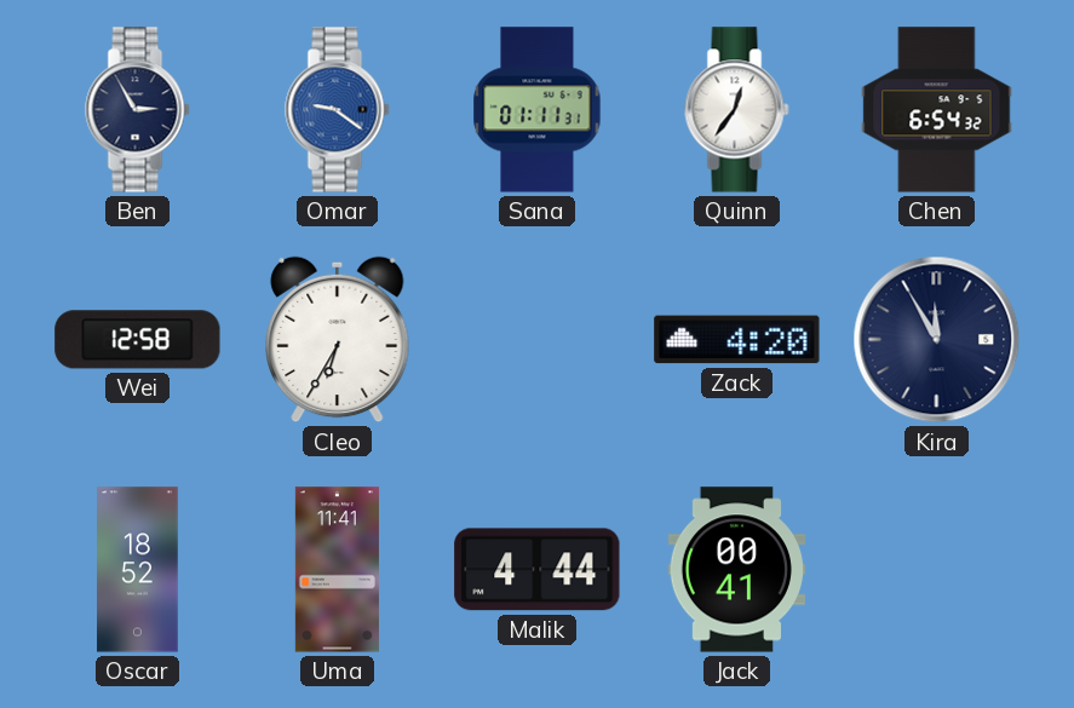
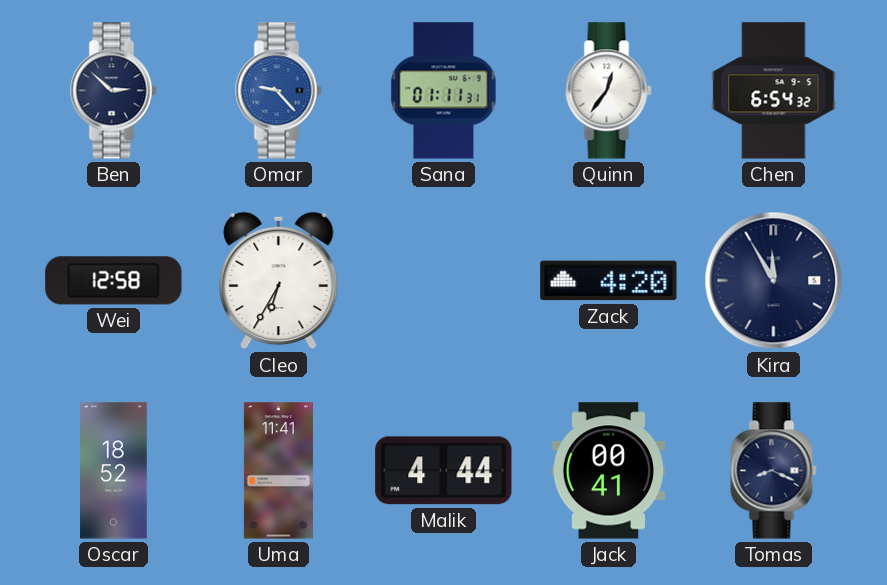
Ben: 2:55 -> 2:52 (114, 91)
Omar: 9:21 -> 9:23 (279, 91)
Tomas: none -> 8:19 (774, 471)
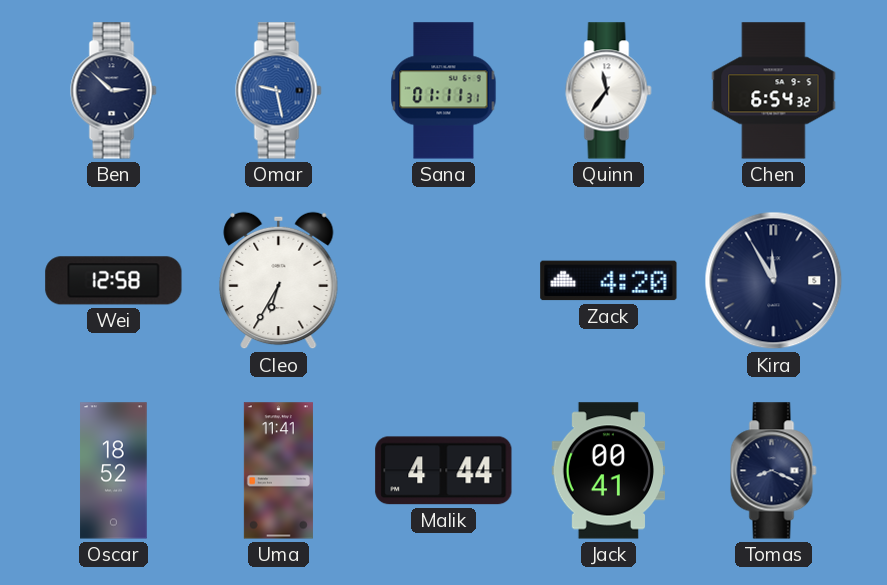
Omar: 9:23 -> 9:28 (279, 91)
Quinn: 12:36 -> 11:36 (609, 91)
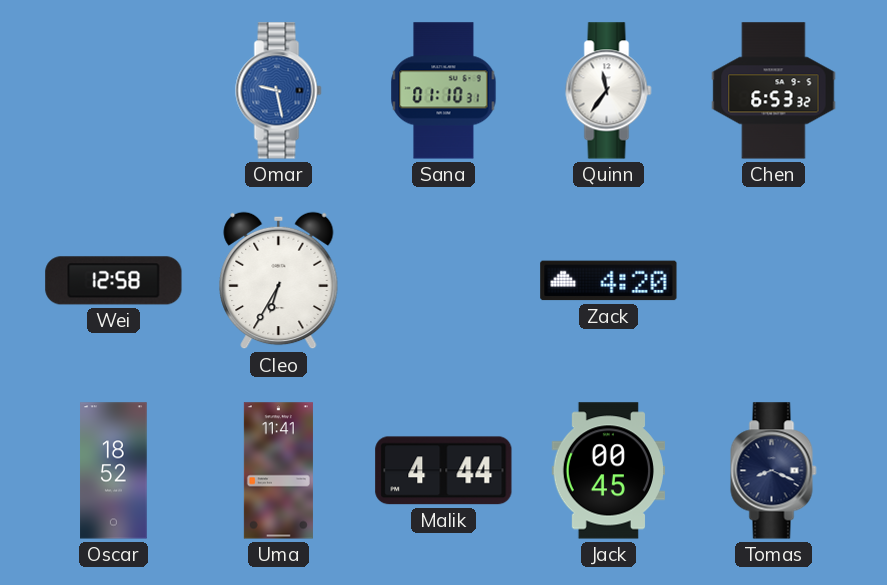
Ben: 2:52 -> none (114, 91)
Sana: 01:11 -> 01:10 (444, 91)
Chen: 6:54 -> 6:53 (774, 91)
Kira: 11:55 -> none (774, 281)
Jack: 00:41 -> 00:45 (608, 471)
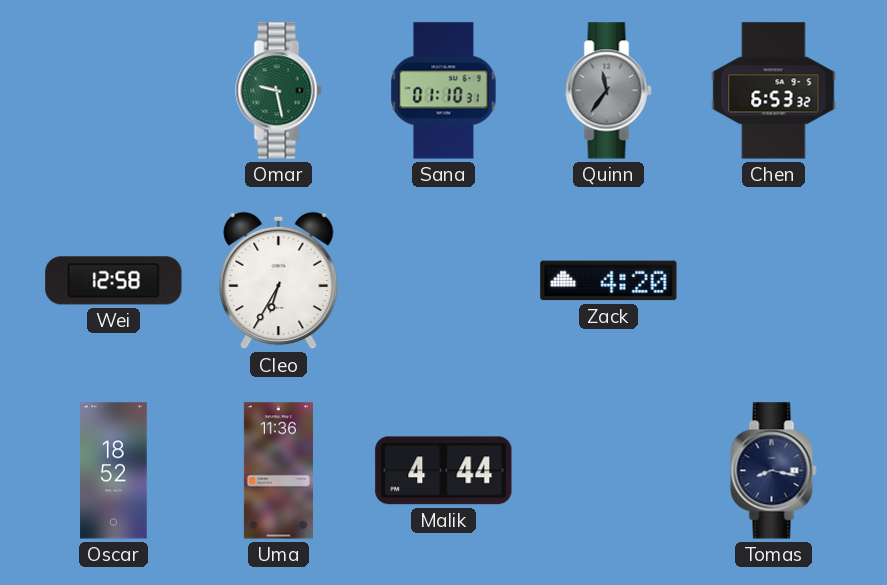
Omar dial: blue -> green (279, 91)
Quinn dial: white -> grey (609, 91)
Uma: 11:41 -> 11:36 (278, 471)
Jack: 00:45 -> none (608, 471)
Tomas: 8:19 -> 8:17 (774, 471)
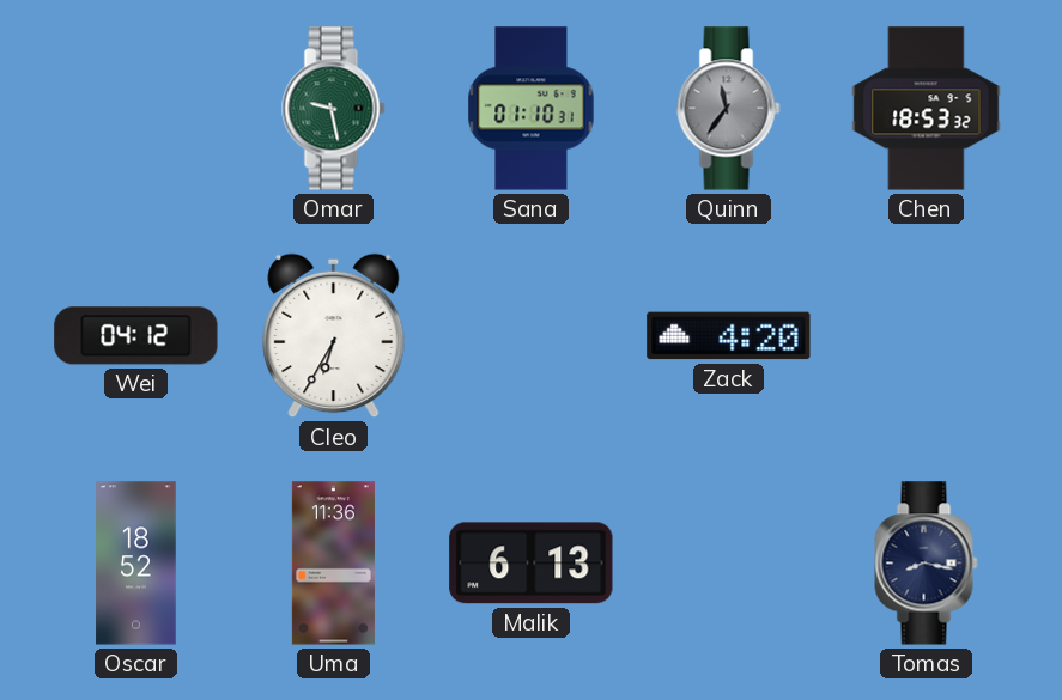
Chen: 6:53 -> 18:53 (927, 109)
Wei: 12:58 -> 04:12 (136, 336)
Malik: 4:44 -> 6:13 (532, 564)
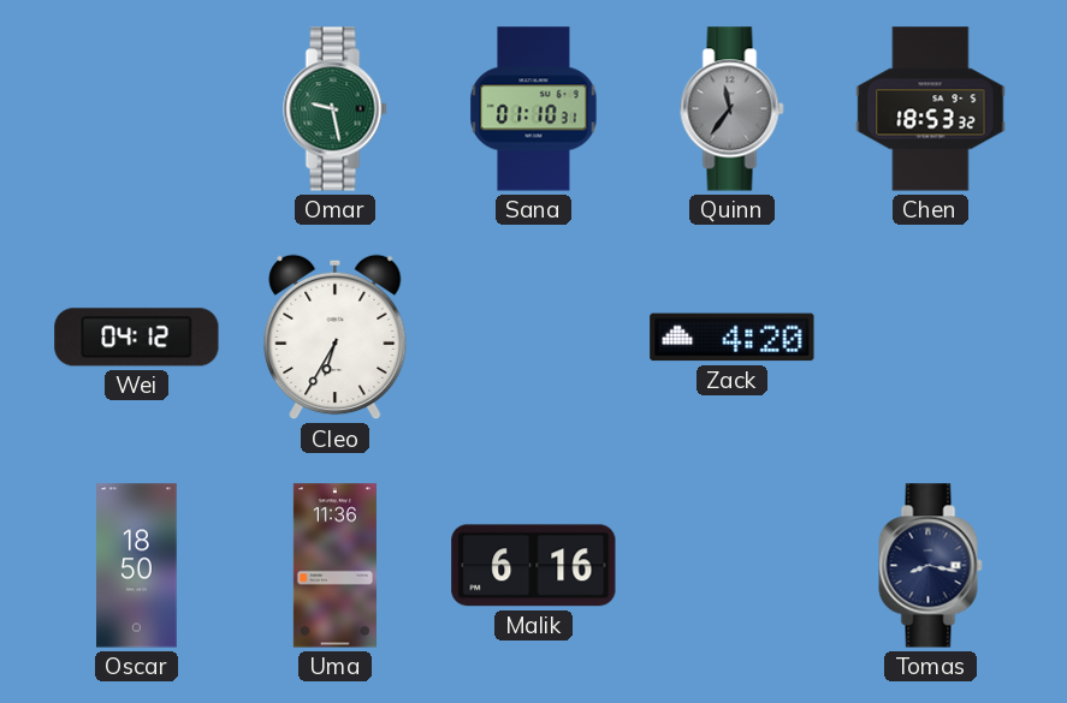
Oscar: 18:52 -> 18:50 (137, 566)
Malik: 6:13 -> 6:16 (534, 566)
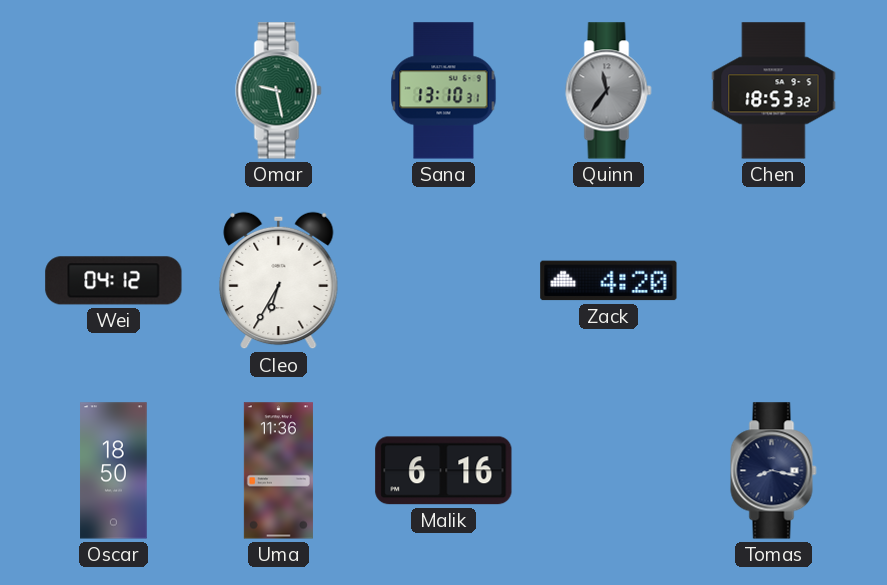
Sana: 01:10 -> 13:10 (444, 91)
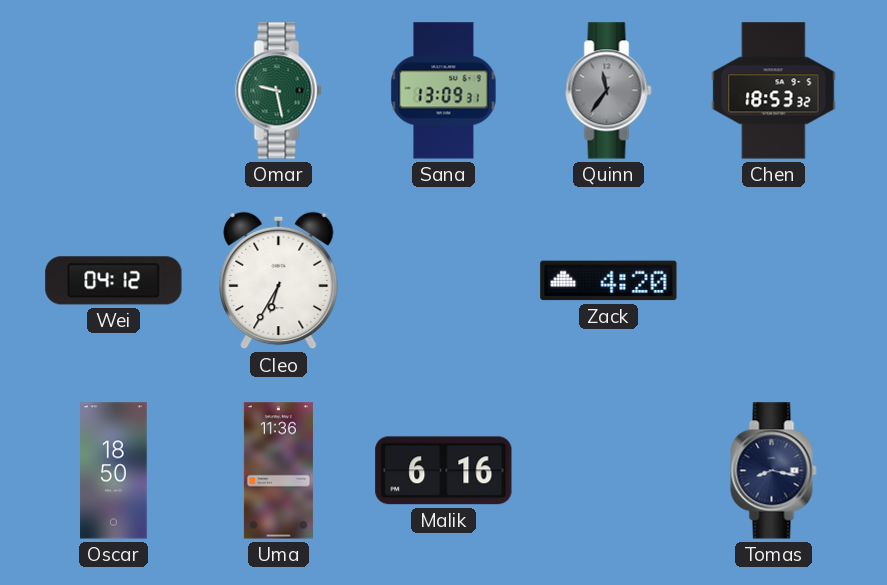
Sana: 13:10 -> 13:09 (444, 91)
